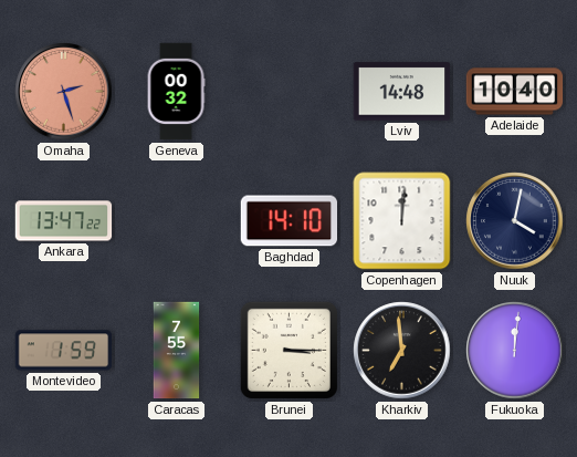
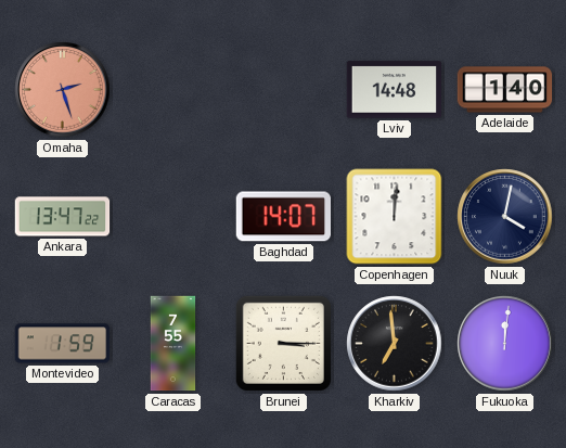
Geneva: 00:32 -> none (176, 92)
Adelaide: 10:40 -> 1:40 (505, 90)
Baghdad: 14:10 -> 14:07 (283, 217)
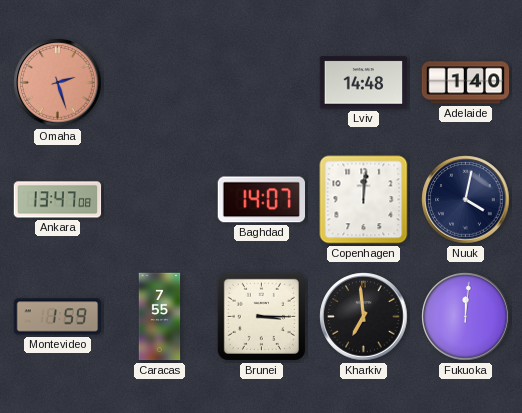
Ankara: 13:47:22 -> 13:47:08 (58, 200)
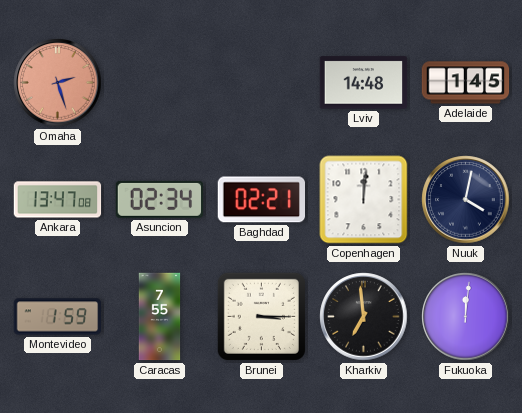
Adelaide: 1:40 -> 1:45 (466, 83)
Asuncion: none -> 02:34 (160, 199)
Baghdad: 14:07 -> 02:21 (261, 200)
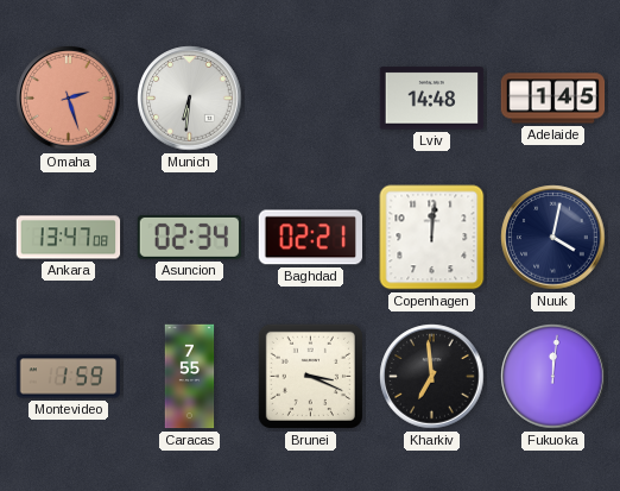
Munich: none -> 6:31 (190, 99)
Brunei: 3:15 -> 3:19 (310, 376)
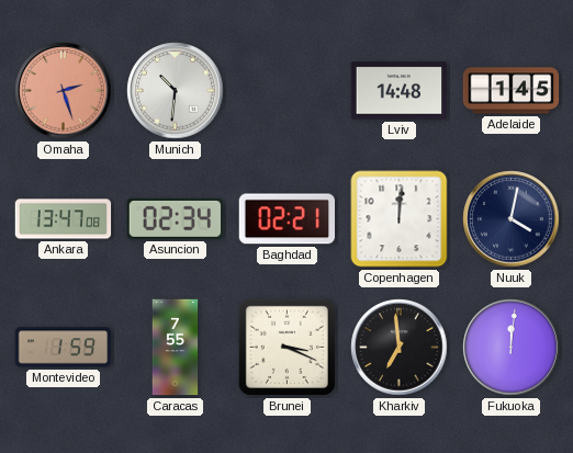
Munich: 6:31 -> 10:31 (176, 91)
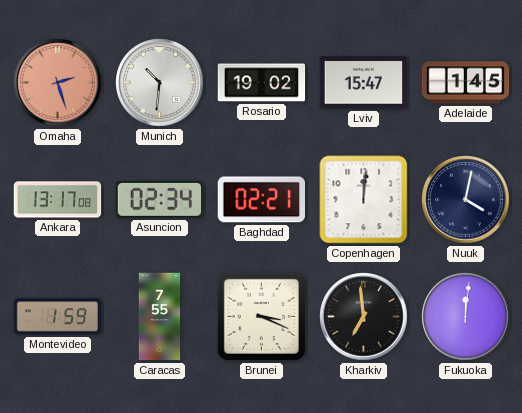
Rosario: none -> 19:02 (262, 83)
Lviv: 14:48 -> 15:47 (364, 83)
Ankara: 13:47 -> 13:17 (58, 200)
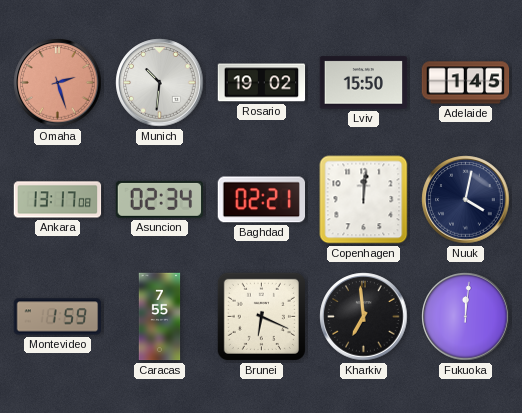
Lviv: 15:47 -> 15:50 (364, 83)
Brunei: 3:19 -> 6:19 (261, 316)
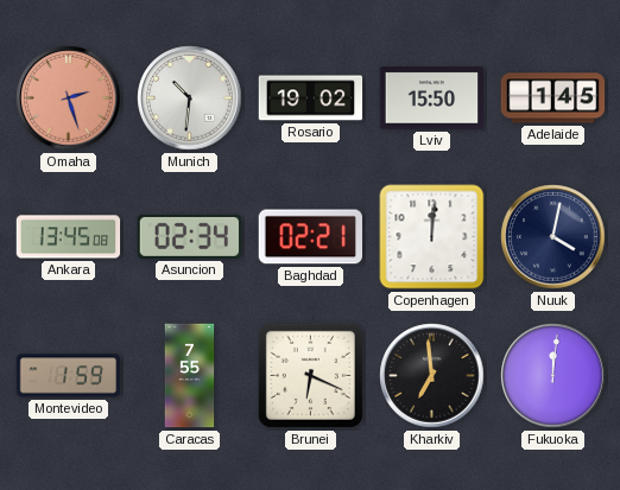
Ankara: 13:17 -> 13:45 (69, 237)
